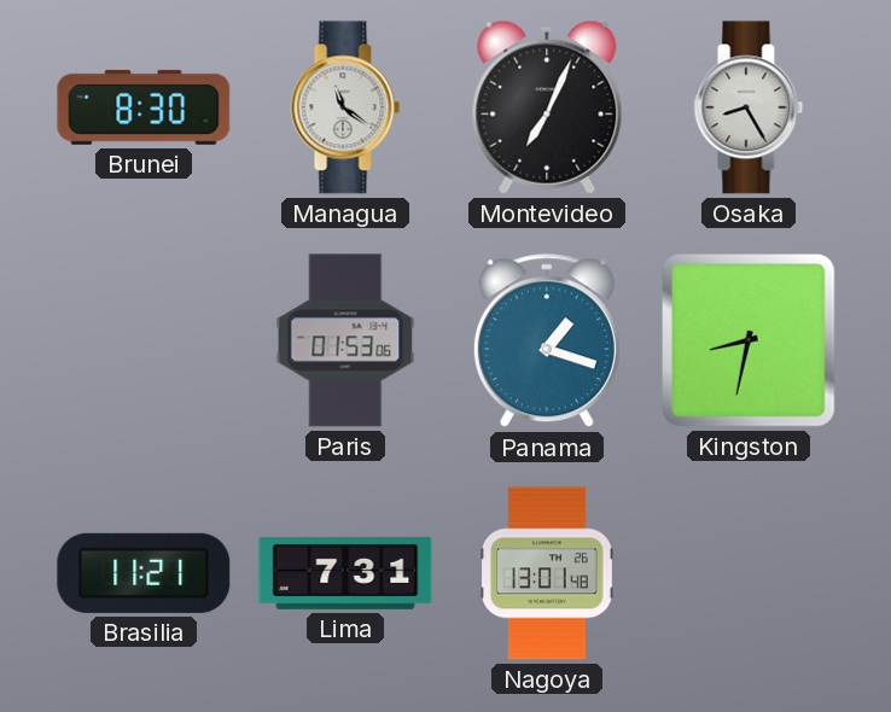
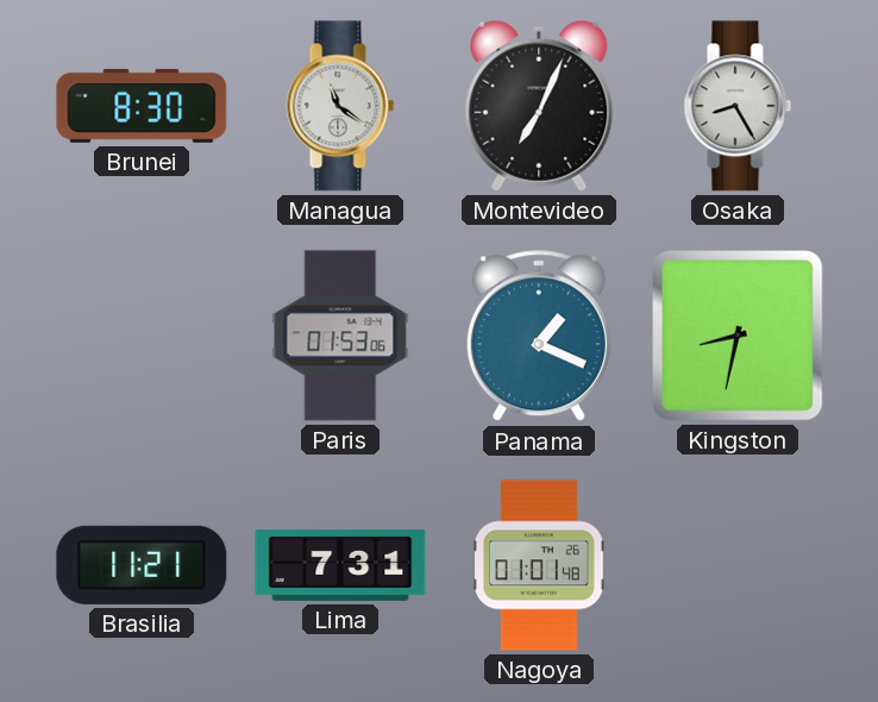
Panama: 1:18 -> 1:19 (539, 337)
Nagoya: 13:01 -> 01:01 (539, 565)
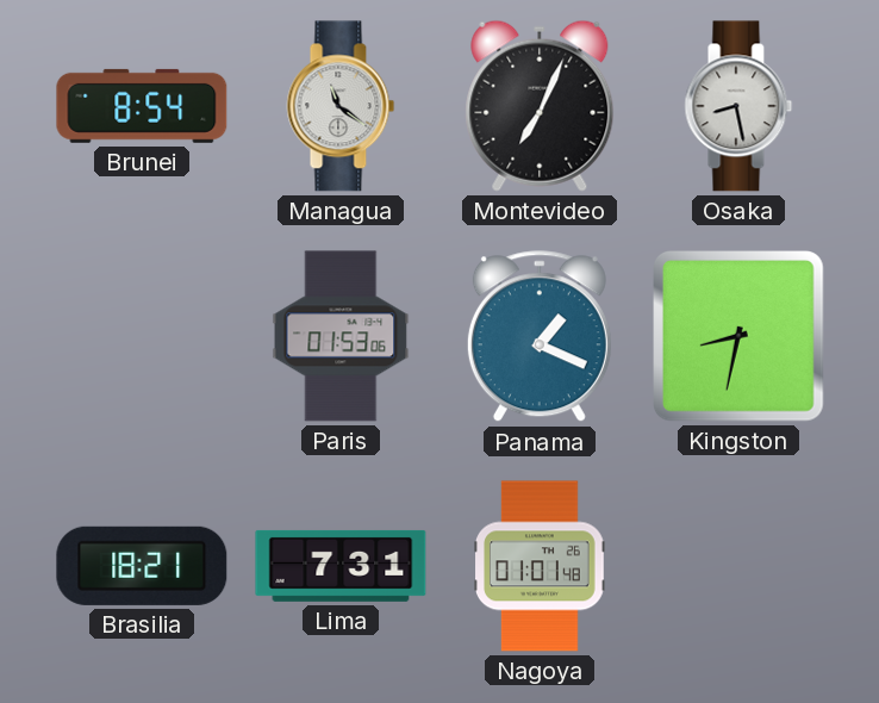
Brunei: 8:30 -> 8:54 (142, 106)
Osaka: 8:25 -> 8:28 (738, 106)
Brasilia: 11:21 -> 18:21 (142, 566)
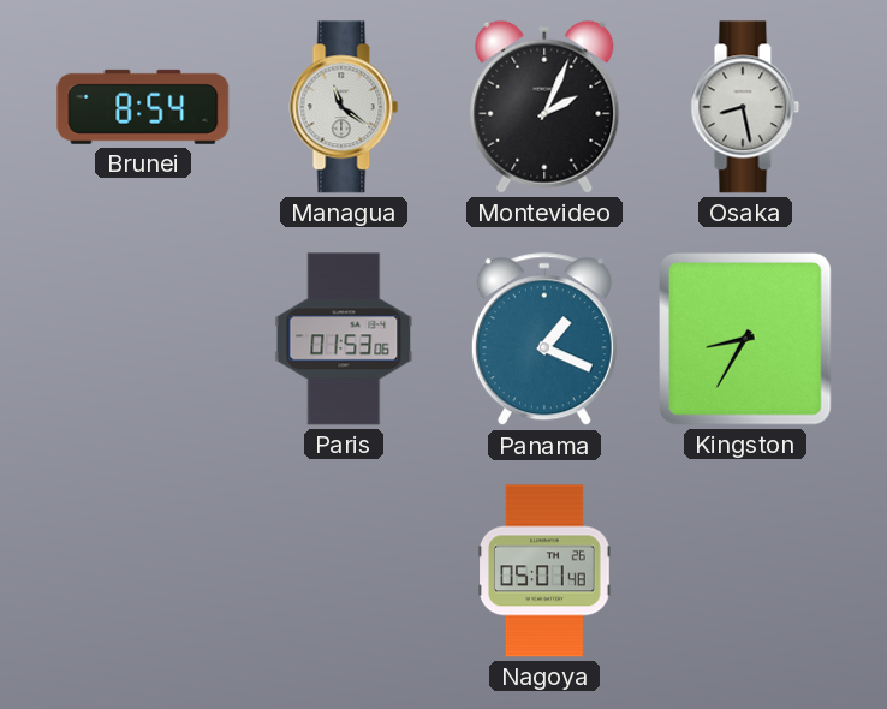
Montevideo: 7:04 -> 2:04 (544, 107)
Kingston: 8:32 -> 8:35 (746, 340)
Brasilia: 18:21 -> none (142, 566)
Lima: 7:31 -> none (341, 566)
Nagoya: 01:01 -> 05:01 (544, 571)
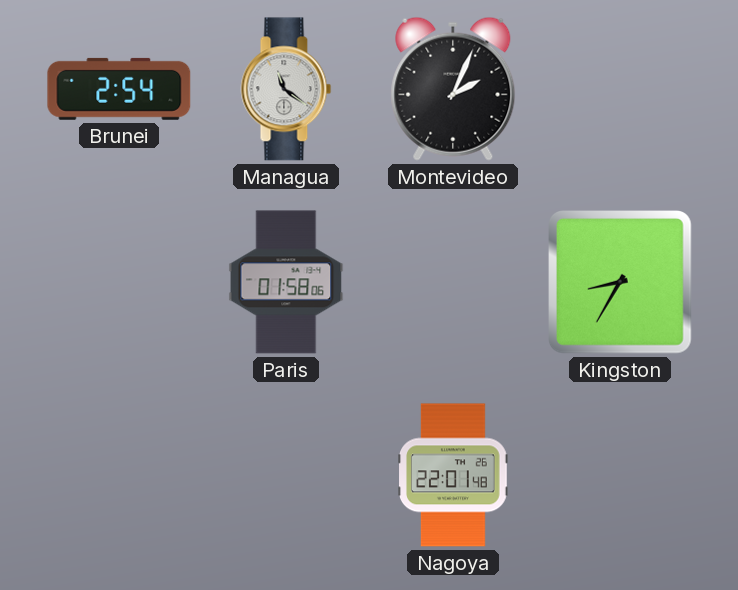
Brunei: 8:54 -> 2:54 (119, 89)
Osaka: 8:28 -> none (745, 107)
Paris: 01:53 -> 01:58 (286, 282)
Panama: 1:19 -> none (544, 340)
Nagoya: 05:01 -> 22:01 (453, 475)
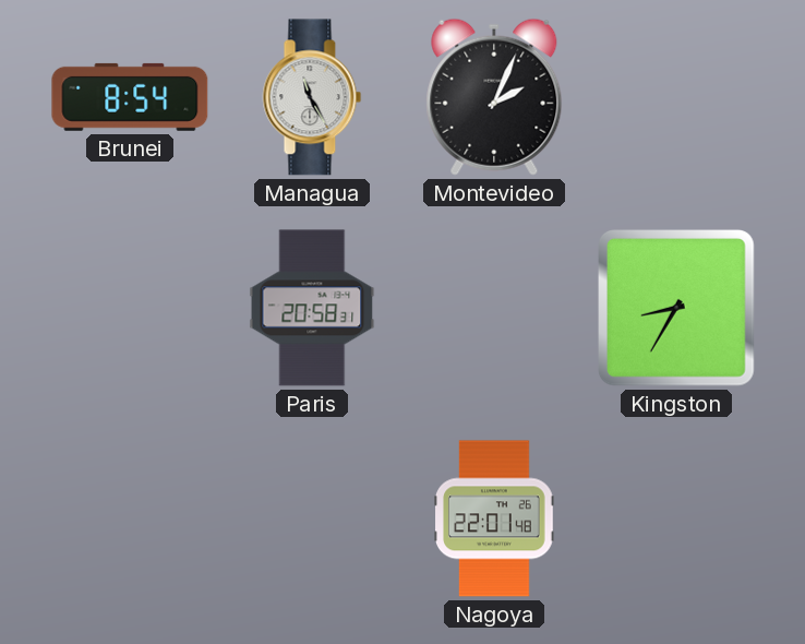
Brunei: 2:54 -> 8:54 (130, 97)
Managua: 11:21 -> 11:25 (312, 97)
Paris: 01:58 -> 20:58 (312, 308)
